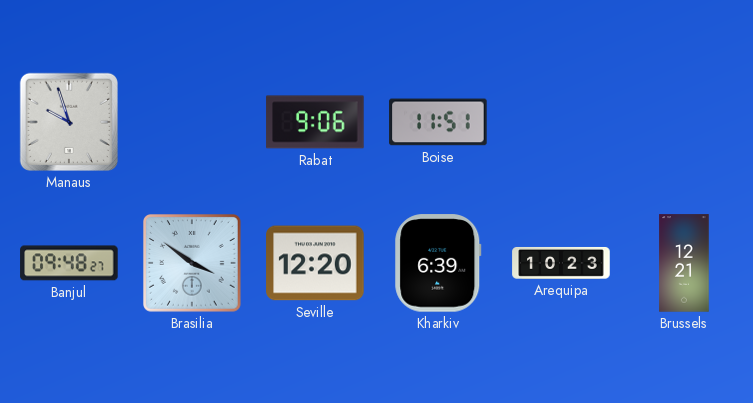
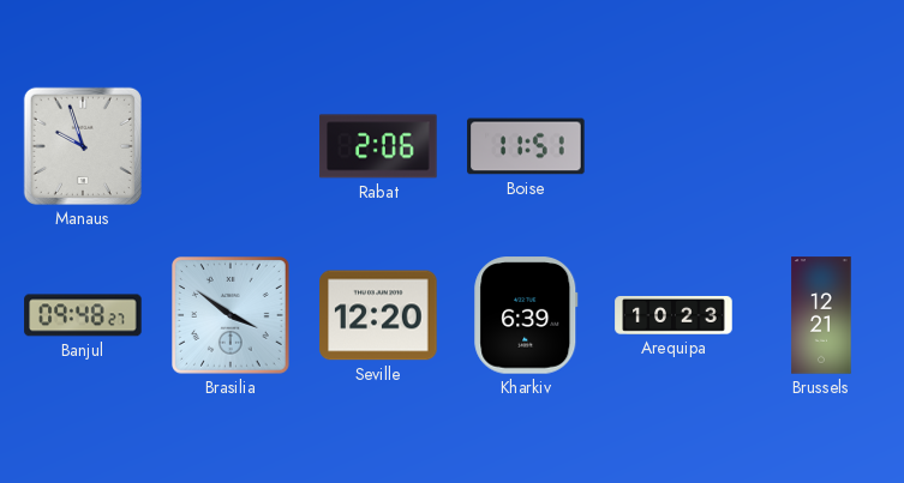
Rabat: 9:06 -> 2:06 (378, 146)
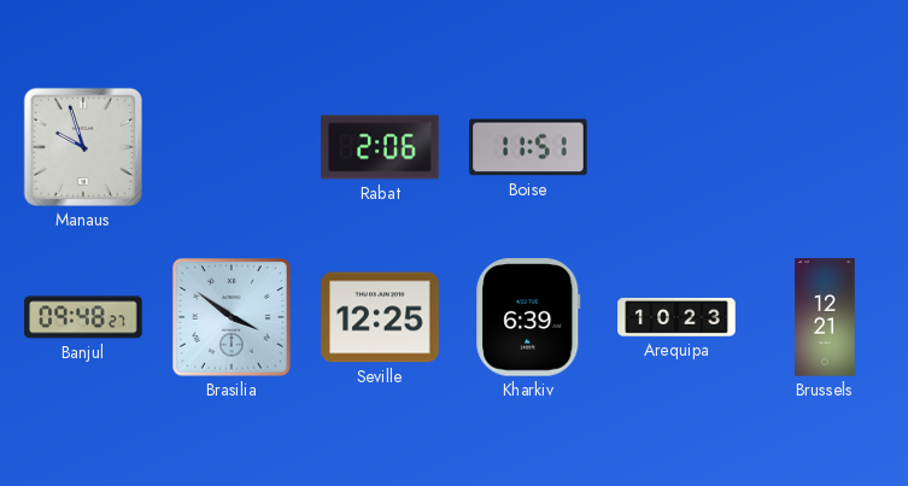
Seville: 12:20 -> 12:25 (380, 317)
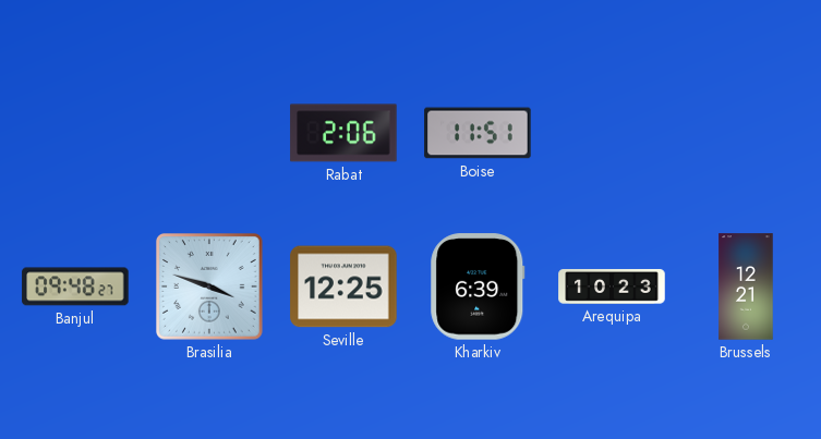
Manaus: 9:57 -> none (83, 147)
Brasilia: 3:51 -> 3:48 (210, 288)
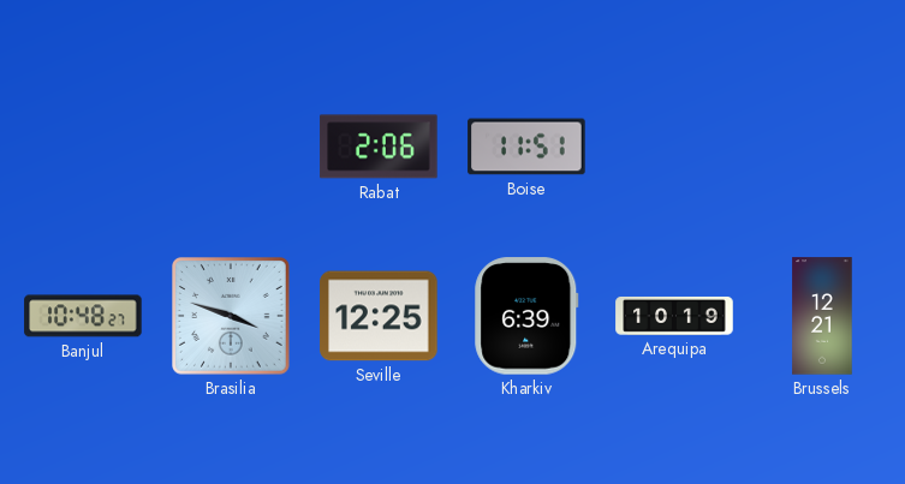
Banjul: 09:48 -> 10:48 (83, 316)
Arequipa: 10:23 -> 10:19 (674, 316)
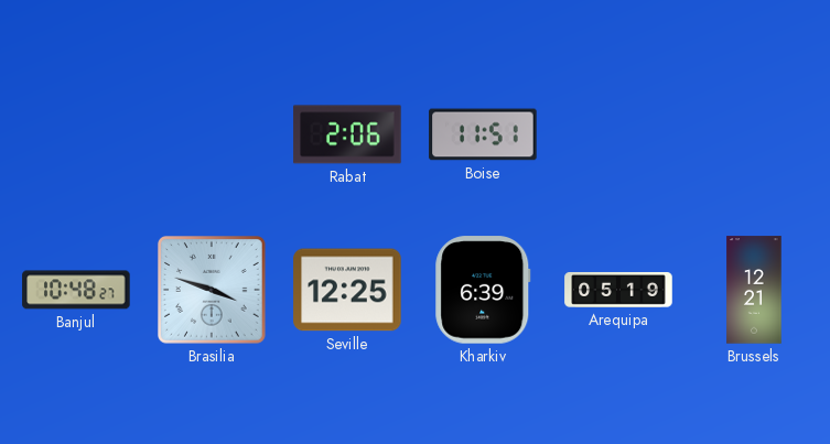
Arequipa: 10:19 -> 05:19 (618, 290)
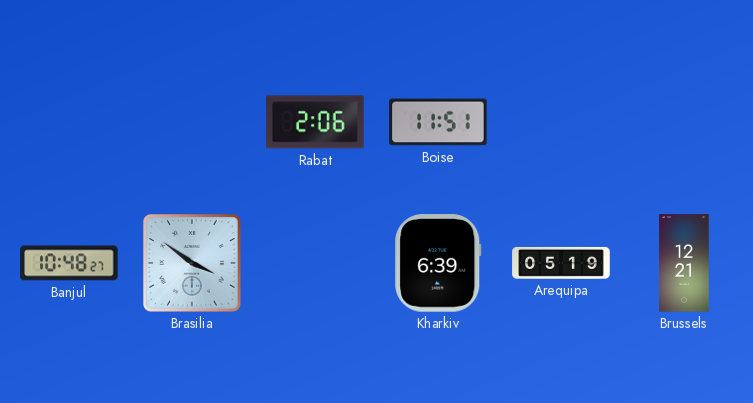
Brasilia: 3:48 -> 3:51 (193, 264)
Seville: 12:25 -> none (347, 290)
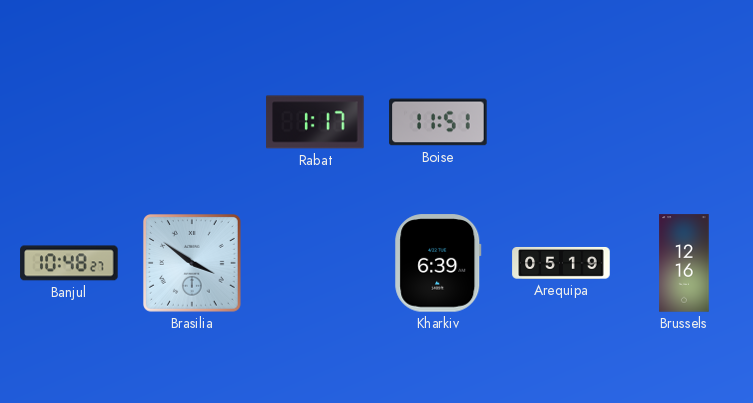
Rabat: 2:06 -> 1:17 (315, 122)
Brussels: 12:21 -> 12:16 (684, 263)
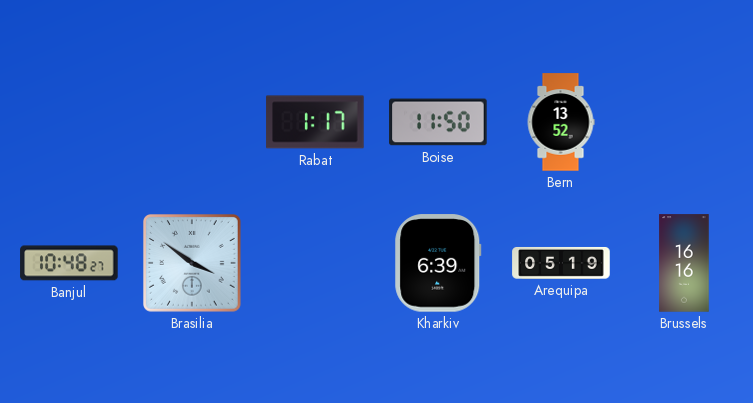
Boise: 11:51 -> 11:50 (438, 122)
Bern: none -> 13:52 (561, 122)
Brussels: 12:16 -> 16:16 (684, 263)
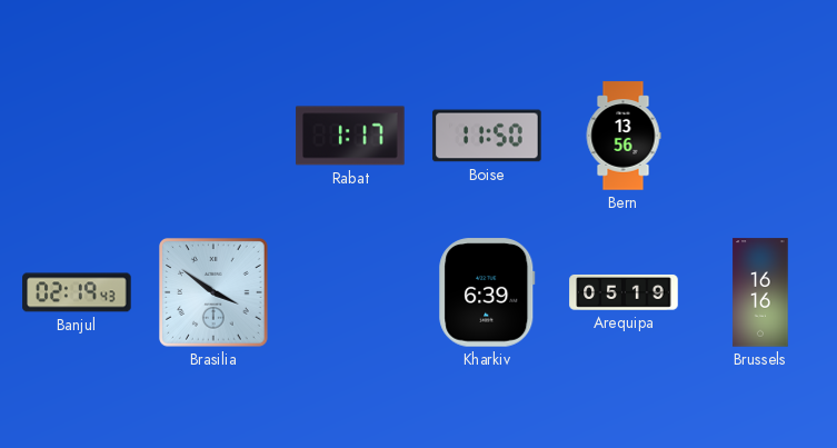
Bern: 13:52 -> 13:56 (624, 136)
Banjul: 10:48 -> 02:19 (77, 292)
